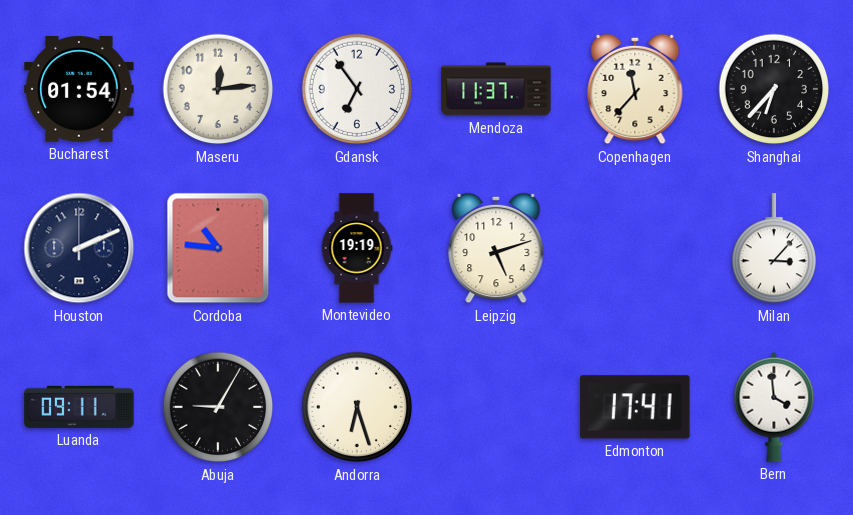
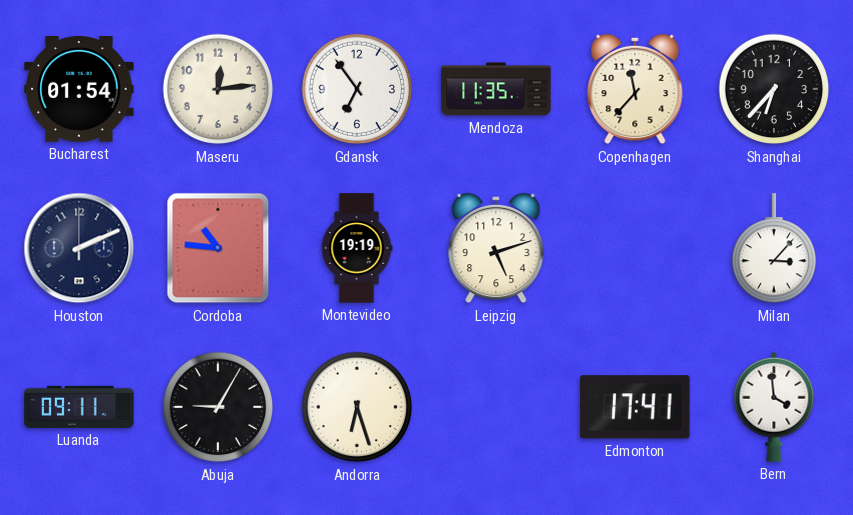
Mendoza: 11:37 -> 11:35 (496, 89)
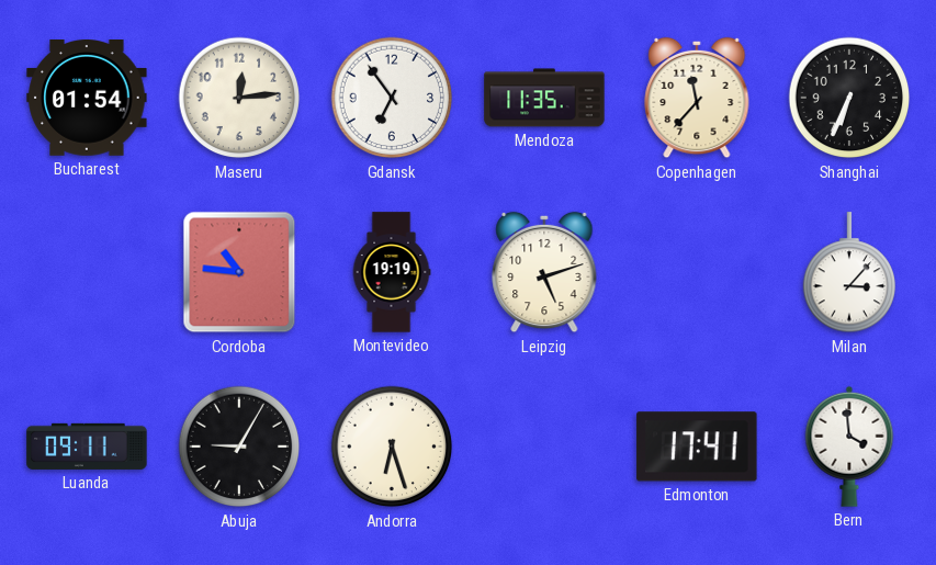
Shanghai: 6:37 -> 6:34 (849, 98)
Houston: 2:11 -> none (79, 248)
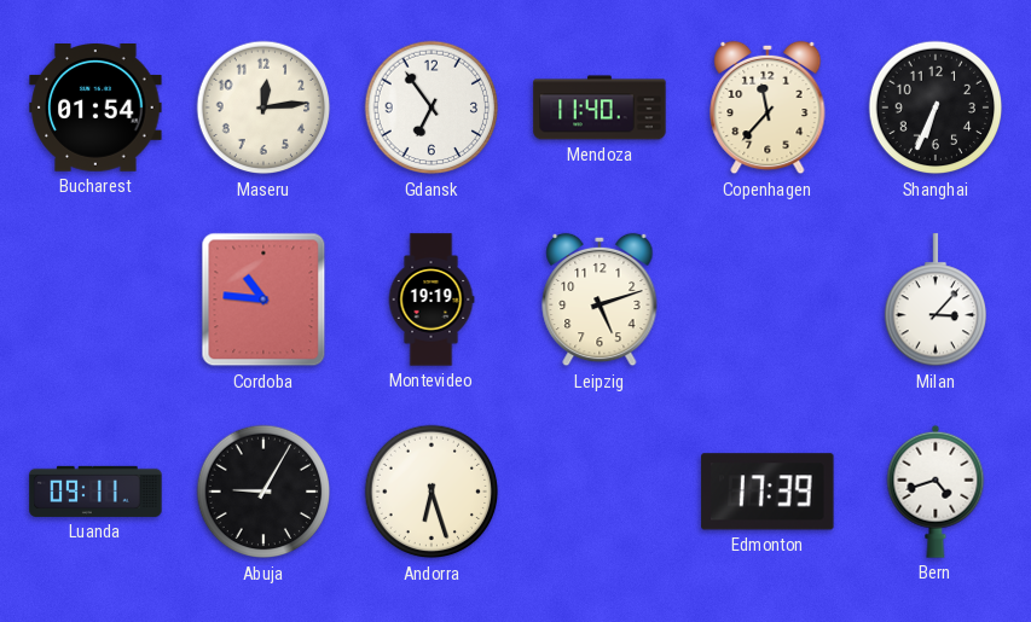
Mendoza: 11:35 -> 11:40 (600, 107)
Edmonton: 17:41 -> 17:39 (768, 492)
Bern: 3:59 -> 4:42 (936, 492)
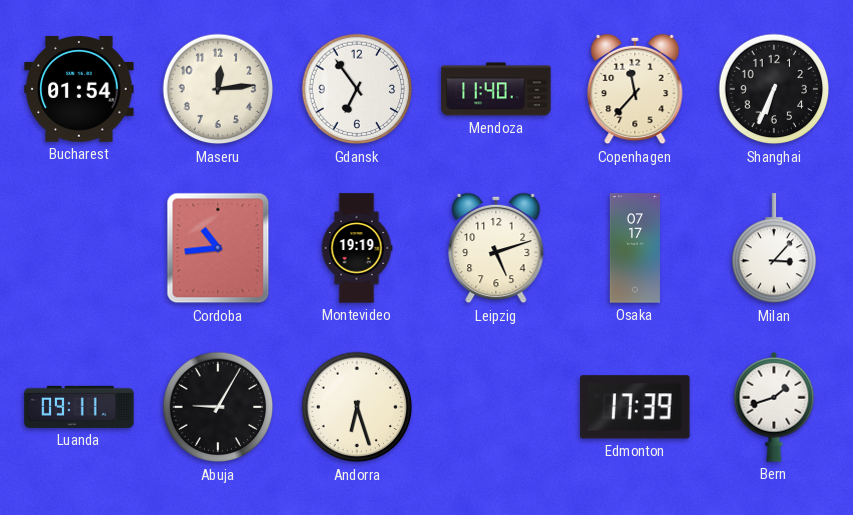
Cordoba: 10:46 -> 10:44 (218, 248)
Osaka: none -> 07:17 (635, 248)
Bern: 4:42 -> 1:42 (774, 407)
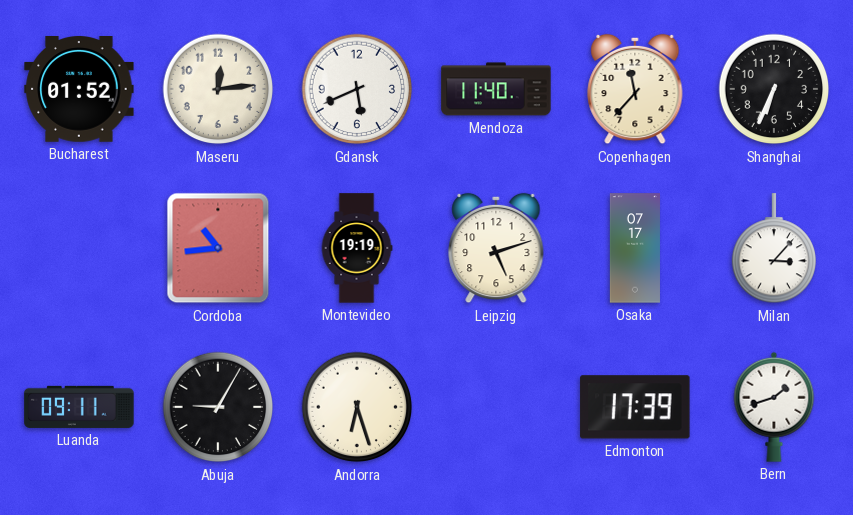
Bucharest: 01:54 -> 01:52 (79, 89)
Gdansk: 6:54 -> 5:41 (357, 89)
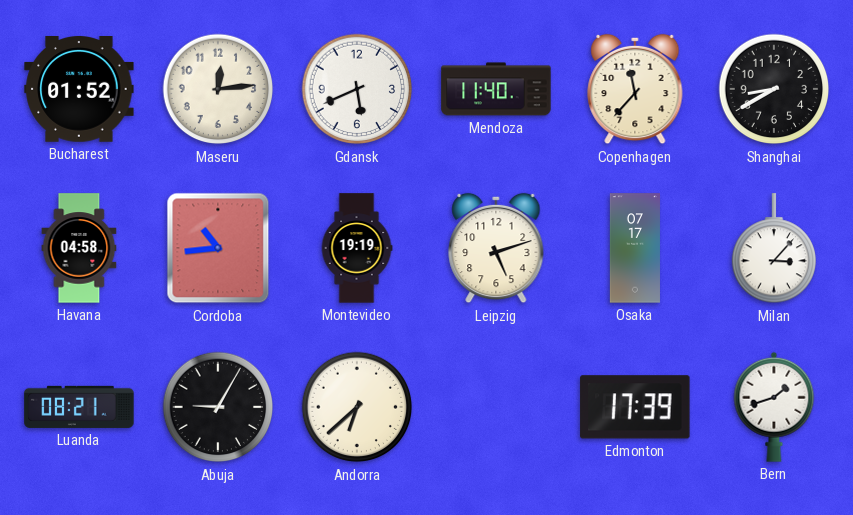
Shanghai: 6:34 -> 8:40 (774, 89)
Havana: none -> 04:58 (79, 248)
Luanda: 09:11 -> 08:21 (79, 407)
Andorra: 6:27 -> 6:38 (357, 407)
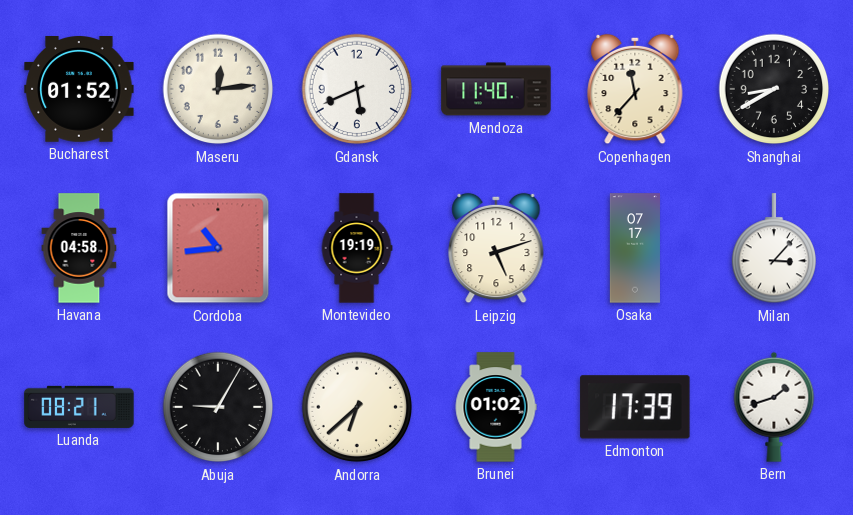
Brunei: none -> 01:02 (496, 407)
